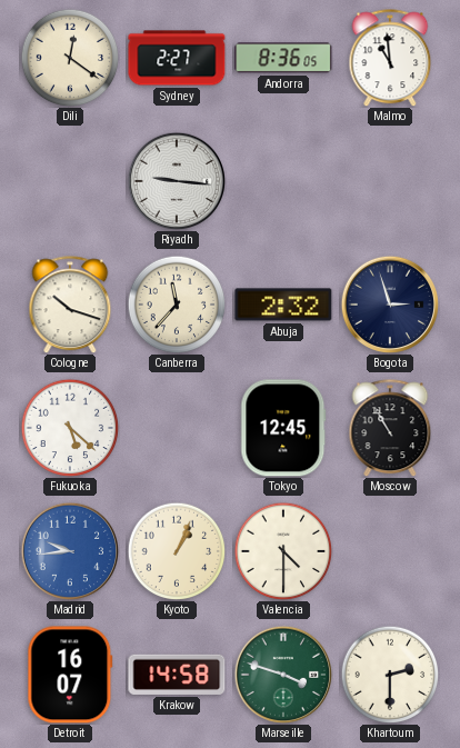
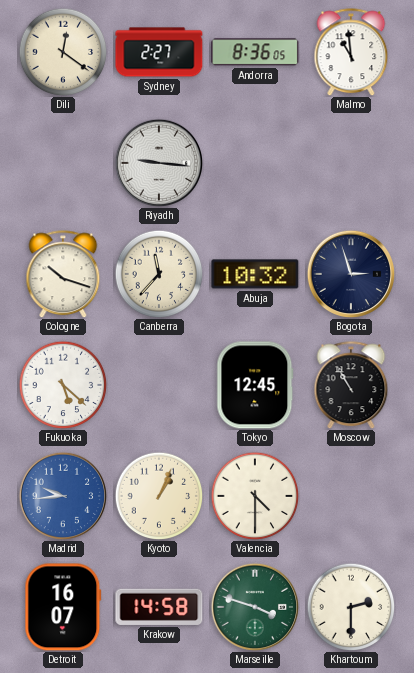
Abuja: 2:32 -> 10:32 (255, 274)
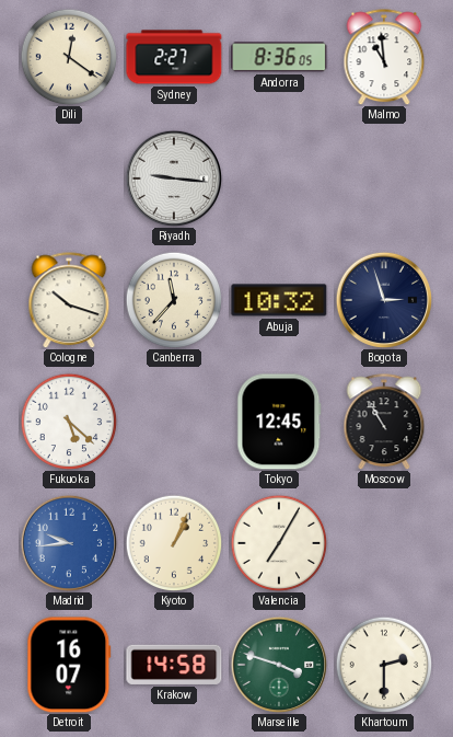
Valencia: 4:30 -> 7:05 (279, 543)
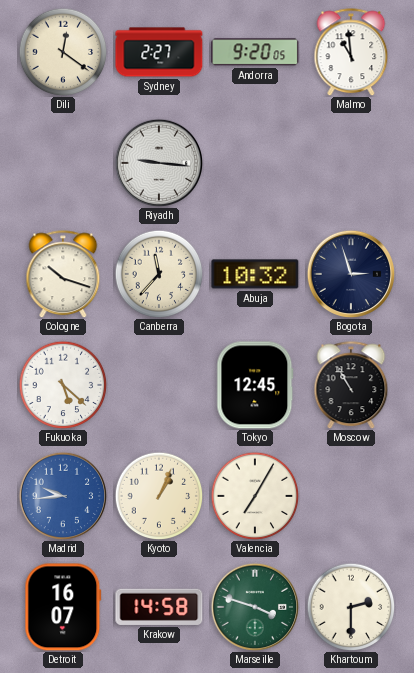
Andorra: 8:36 -> 9:20 (255, 52)
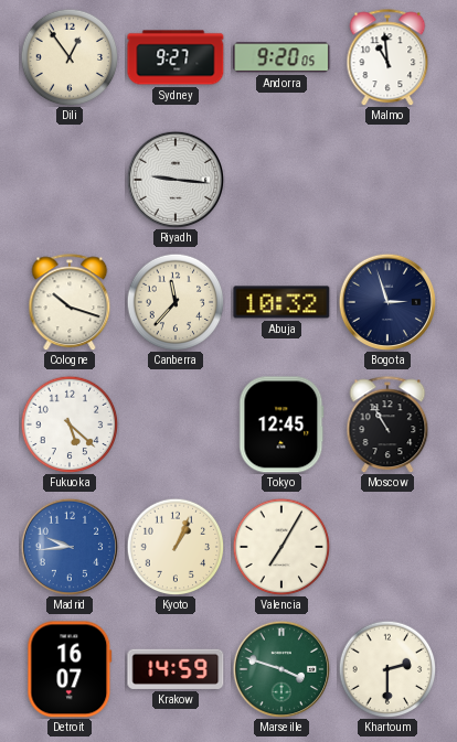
Dili: 12:21 -> 12:54 (70, 57)
Sydney: 2:27 -> 9:27 (176, 57)
Krakow: 14:58 -> 14:59 (176, 669)
